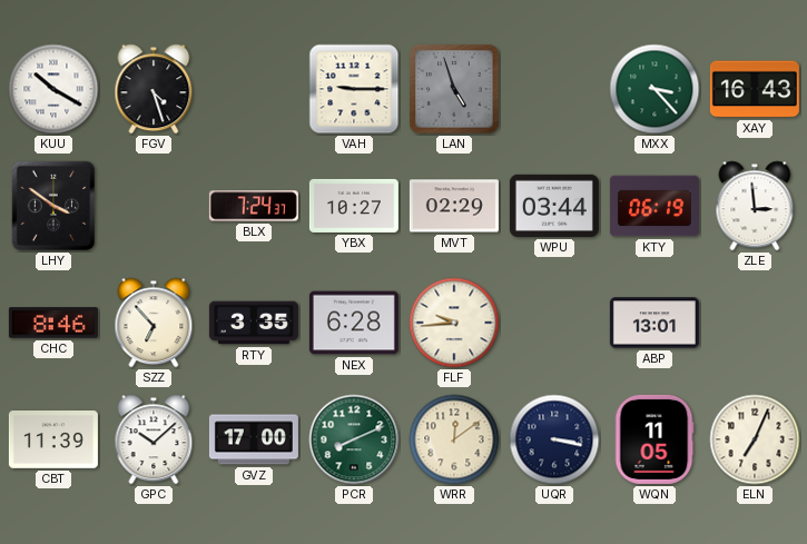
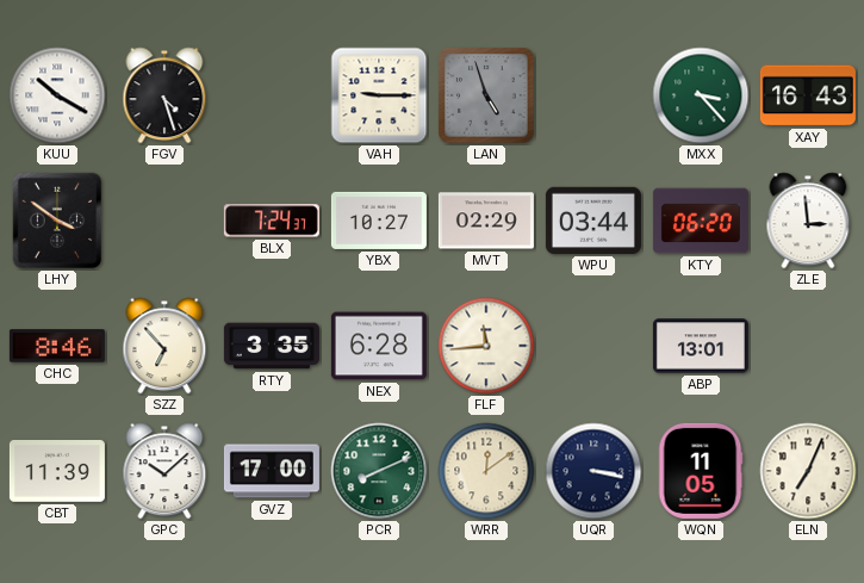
KTY: 06:19 -> 06:20 (701, 221)
FLF: 9:44 -> 11:44 (486, 346)
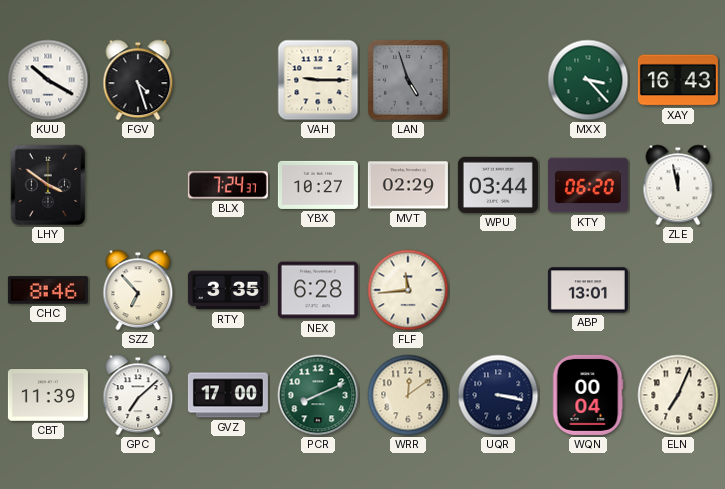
ZLE: 2:59 -> 11:58 (678, 185)
GPC: 10:08 -> 7:08 (138, 395)
WQN: 11:05 -> 00:04 (588, 395)
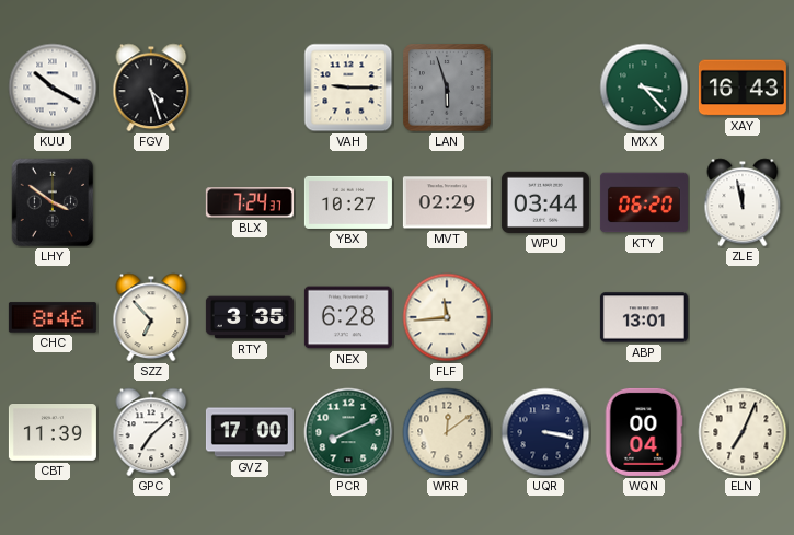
LAN: 4:57 -> 5:57 (447, 88)
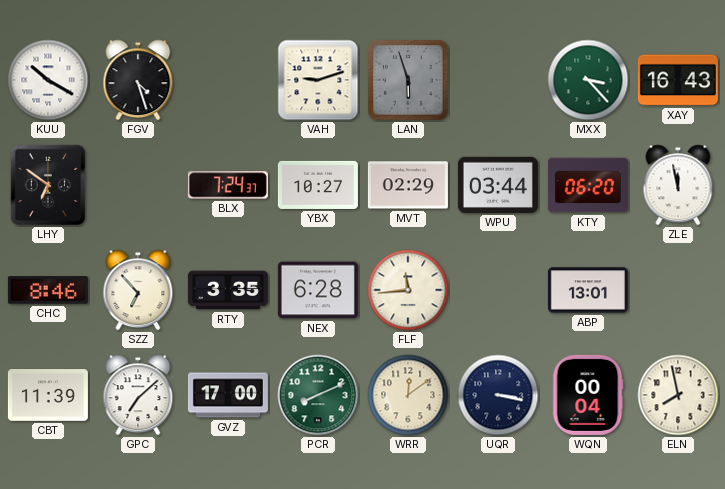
VAH: 9:15 -> 9:12 (318, 80)
LHY: 3:51 -> 6:51 (48, 185)
ELN: 7:04 -> 7:58 (678, 395)
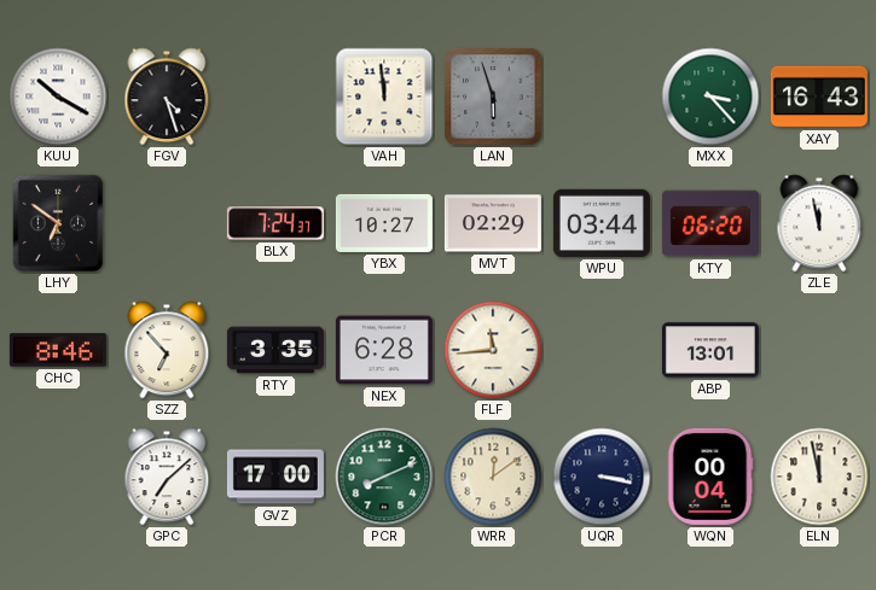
VAH: 9:12 -> 11:59 (384, 97)
CBT: 11:39 -> none (48, 396)
ELN: 7:58 -> 11:58 (819, 477)
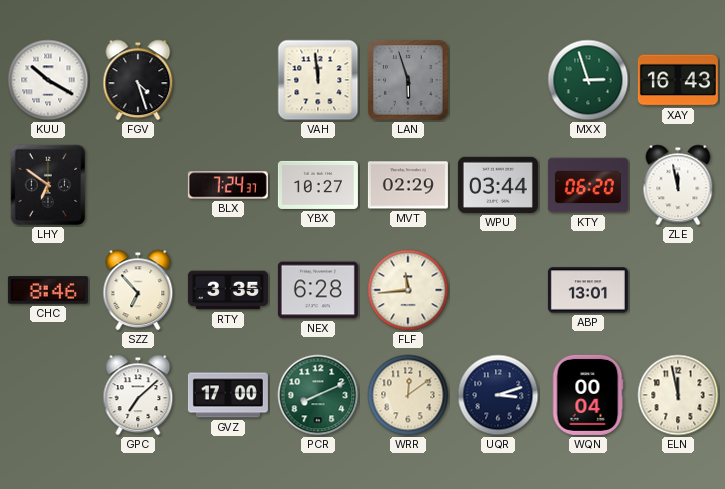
MXX: 3:23 -> 2:57 (588, 80)
UQR: 3:17 -> 3:12 (498, 395)
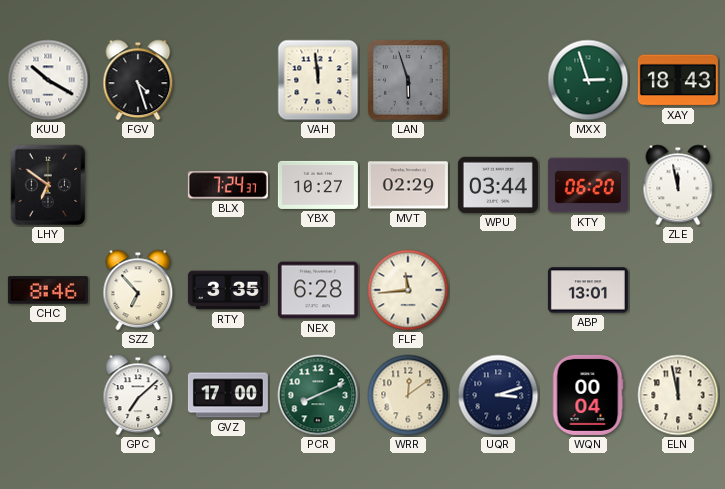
XAY: 16:43 -> 18:43 (678, 80)
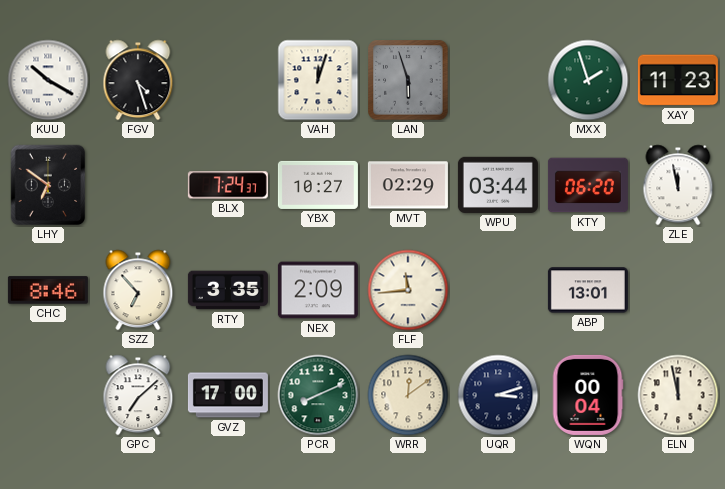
VAH: 11:59 -> 12:03 (318, 80)
MXX: 2:57 -> 1:57 (588, 80)
XAY: 18:43 -> 11:23 (678, 80)
NEX: 6:28 -> 2:09 (318, 290)
